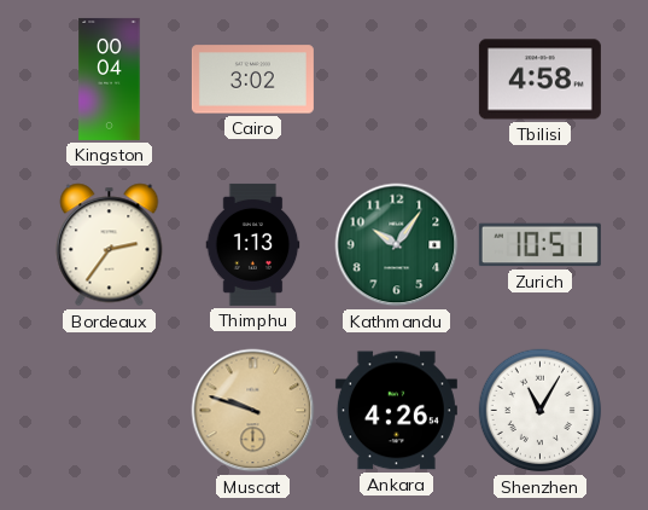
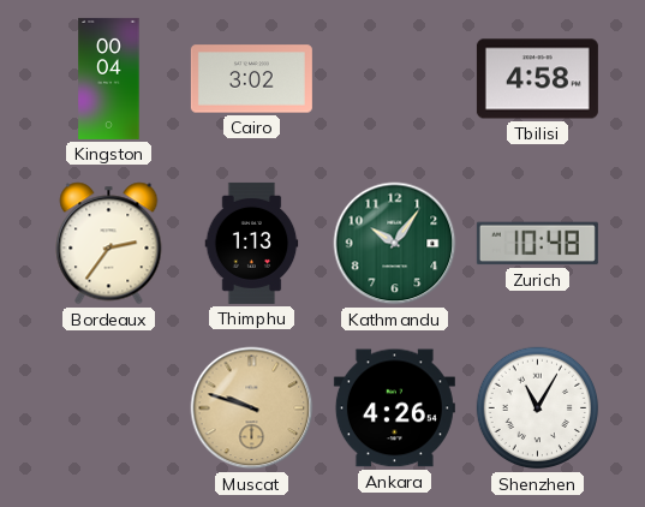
Zurich: 10:51 -> 10:48 (537, 244)
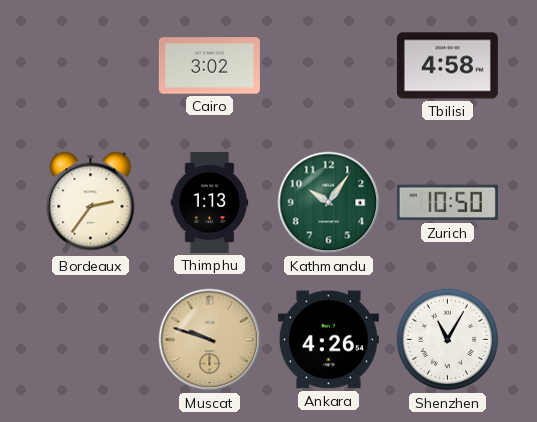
Kingston: 00:04 -> none (109, 78)
Zurich: 10:48 -> 10:50 (447, 203)
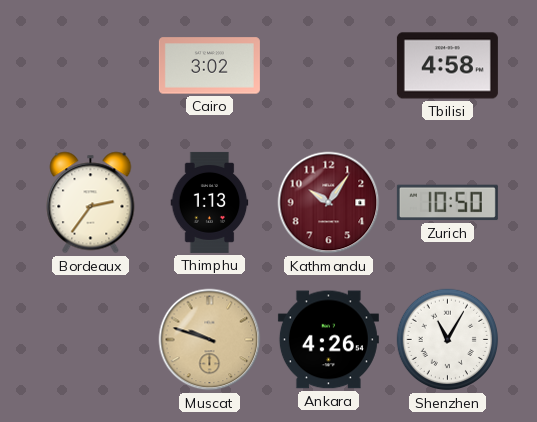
Kathmandu dial: green -> burgundy (329, 203)
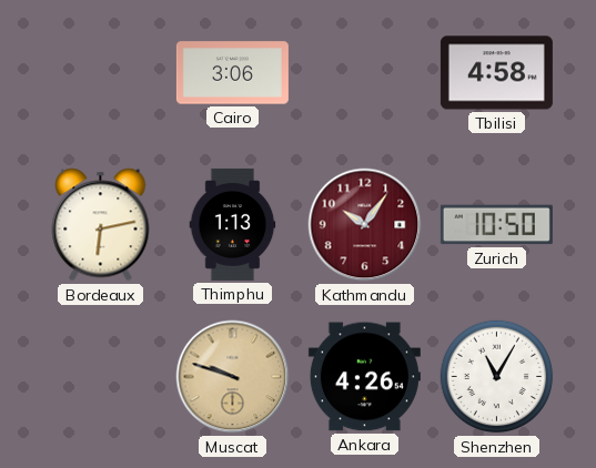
Cairo: 3:02 -> 3:06 (232, 73)
Bordeaux: 2:36 -> 6:13 (101, 225)
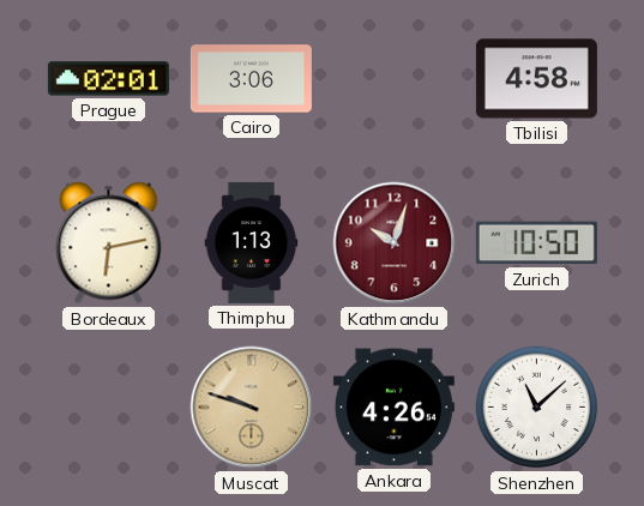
Prague: none -> 02:01 (108, 79)
Kathmandu: 10:06 -> 10:03 (395, 243)
Shenzhen: 11:05 -> 11:08 (537, 408)
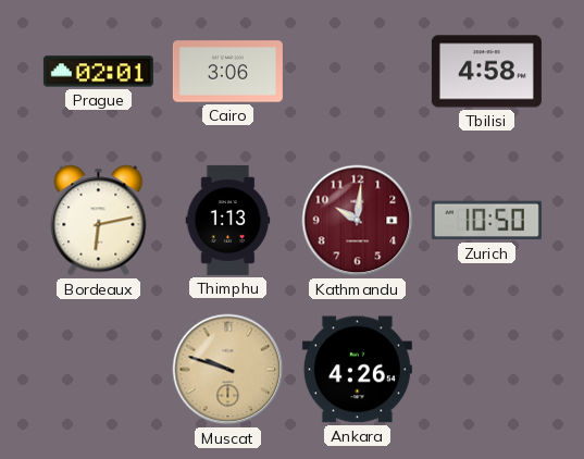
Kathmandu: 10:03 -> 10:01 (358, 221)
Shenzhen: 11:08 -> none (537, 408)
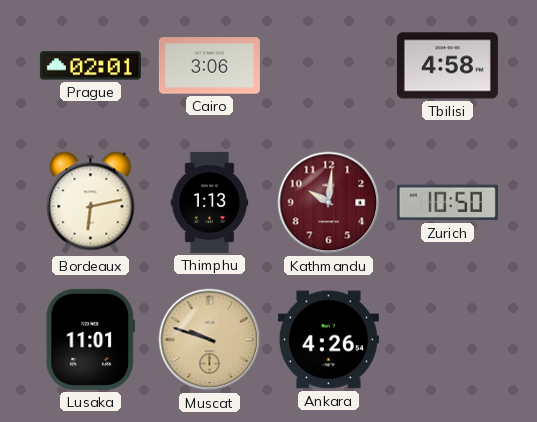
Lusaka: none -> 11:01 (90, 339)
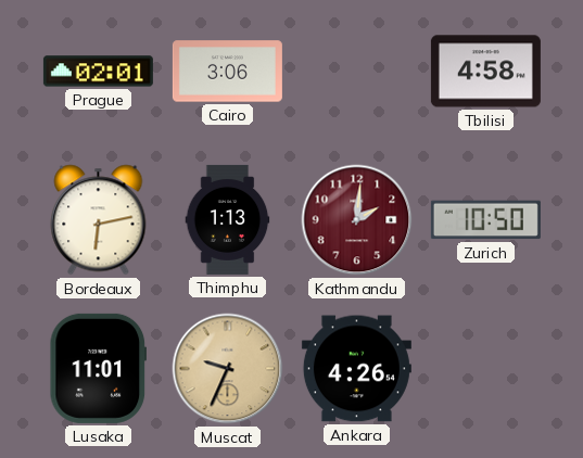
Kathmandu: 10:01 -> 2:01 (357, 220)
Muscat: 9:48 -> 9:34 (228, 369)
